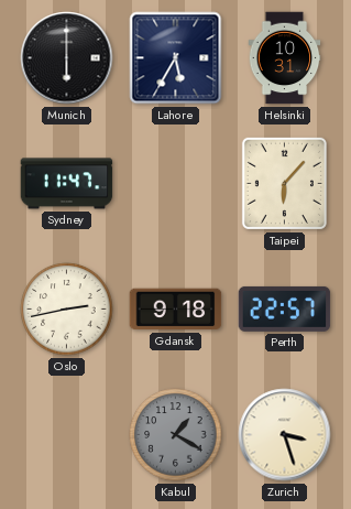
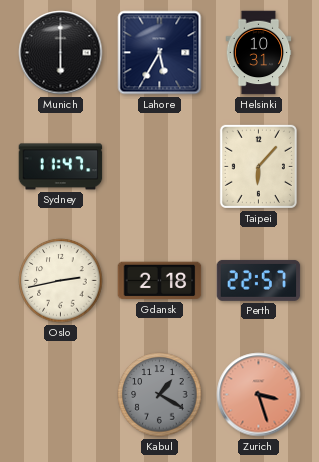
Gdansk: 9:18 -> 2:18 (160, 281)
Zurich dial: cream -> salmon (259, 395)
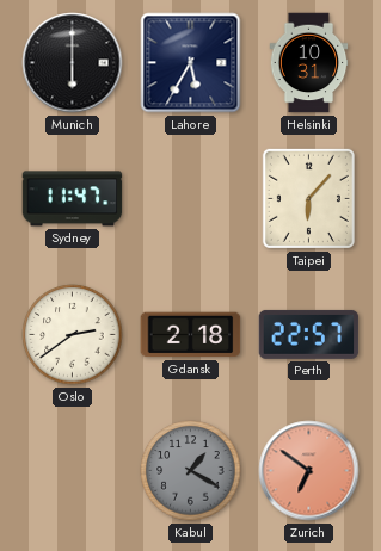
Oslo: 2:43 -> 2:39 (73, 335)
Zurich: 3:27 -> 6:51 (309, 471)
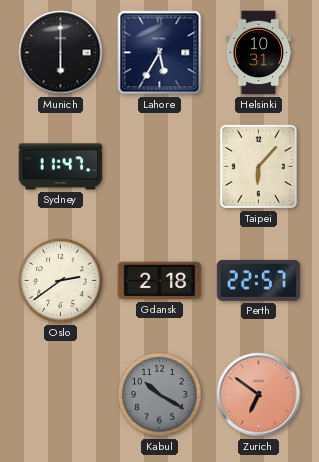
Kabul: 1:20 -> 10:20 (160, 395)
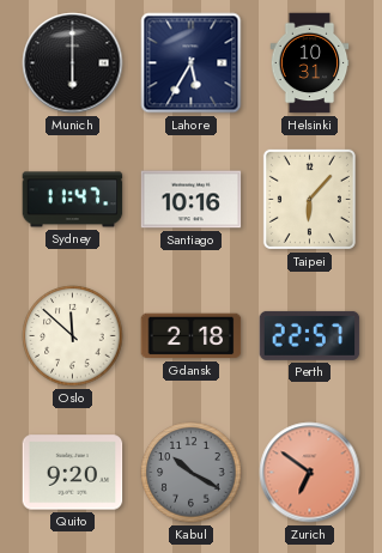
Santiago: none -> 10:16 (192, 200)
Oslo: 2:39 -> 11:52 (73, 336)
Quito: none -> 9:20 (73, 473)
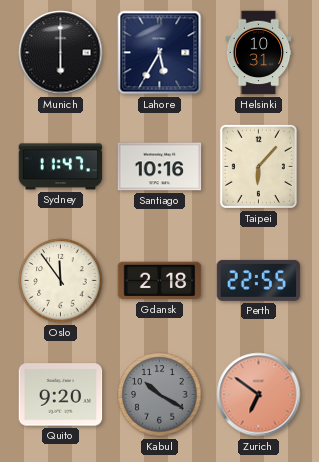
Oslo: 11:52 -> 11:54 (61, 281)
Perth: 22:57 -> 22:55 (259, 280)
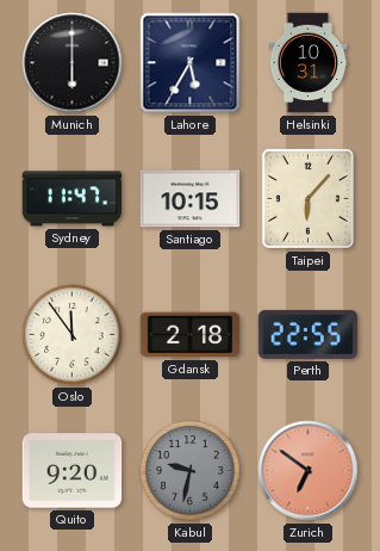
Santiago: 10:16 -> 10:15 (191, 199)
Kabul: 10:20 -> 9:32 (191, 471)
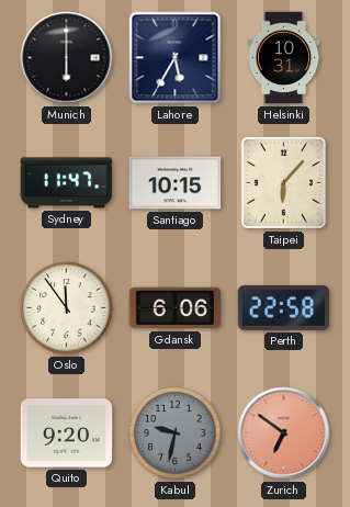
Gdansk: 2:18 -> 6:06 (176, 308)
Perth: 22:55 -> 22:58 (284, 307)
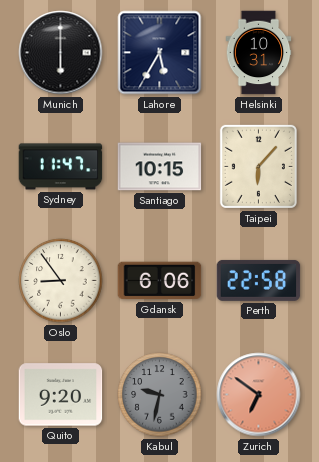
Oslo: 11:54 -> 8:54 (61, 281)
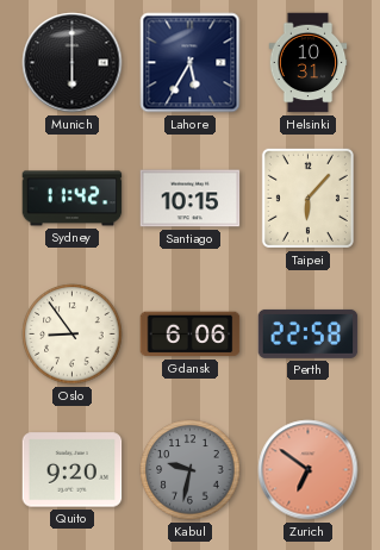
Sydney: 11:47 -> 11:42 (73, 199)
